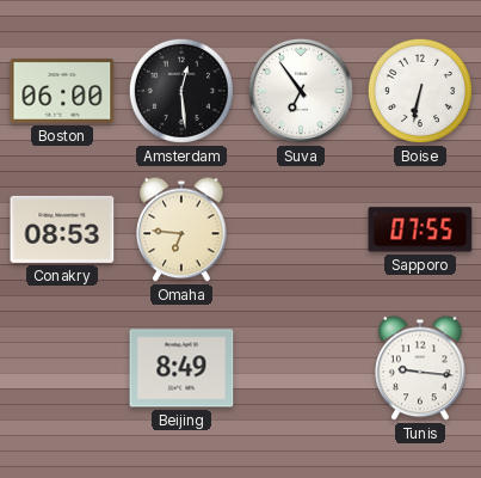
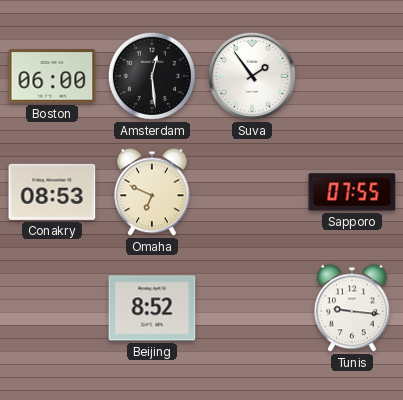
Suva: 6:54 -> 1:54 (252, 76)
Boise: 6:32 -> none (420, 91)
Omaha: 6:46 -> 6:49 (152, 192)
Beijing: 8:49 -> 8:52 (152, 308)
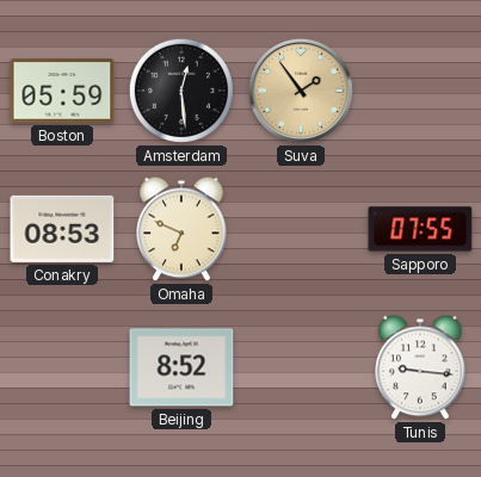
Boston: 06:00 -> 05:59 (62, 91)
Suva dial: white -> champagne (301, 91)
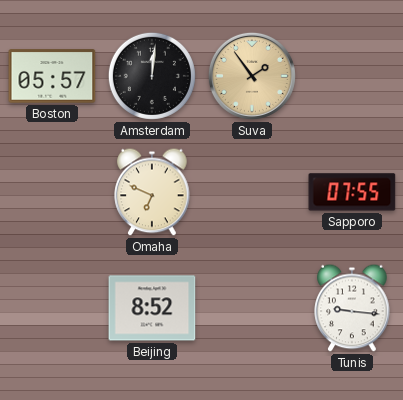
Boston: 05:59 -> 05:57 (52, 76)
Amsterdam: 12:29 -> 12:01 (152, 76)
Conakry: 08:53 -> none (62, 229)
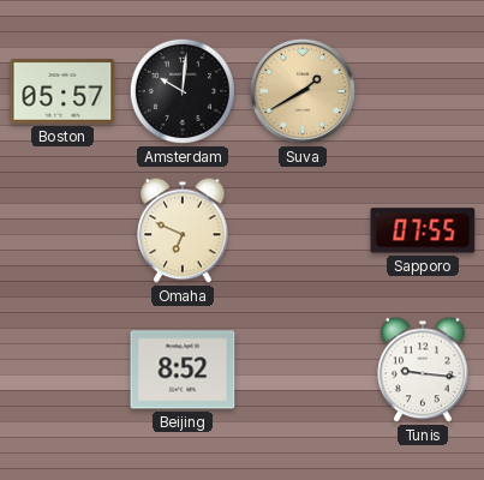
Amsterdam: 12:01 -> 10:01 (183, 91)
Suva: 1:54 -> 1:40 (303, 91)
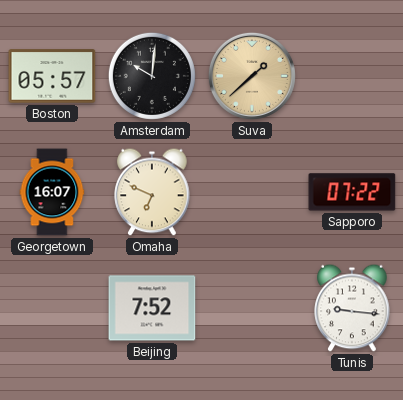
Suva: 1:40 -> 1:38 (252, 76)
Georgetown: none -> 16:07 (52, 192)
Sapporo: 07:55 -> 07:22 (352, 192)
Beijing: 8:52 -> 7:52 (152, 308)
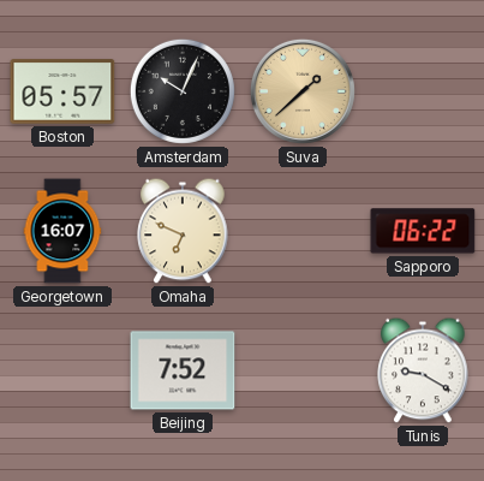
Amsterdam: 10:01 -> 10:04 (183, 91)
Sapporo: 07:22 -> 06:22 (423, 231)
Tunis: 9:16 -> 9:20 (423, 370)
